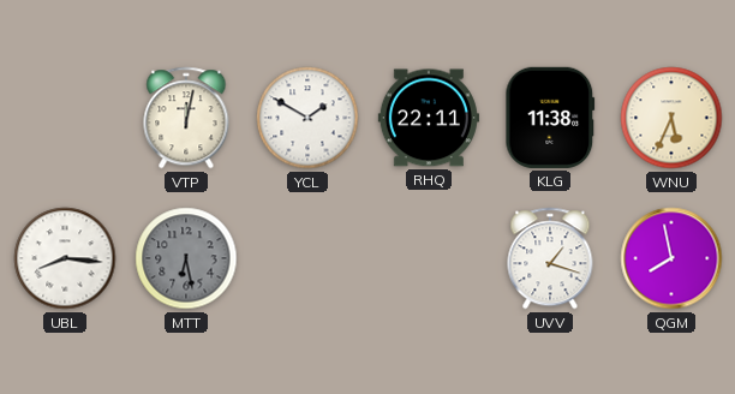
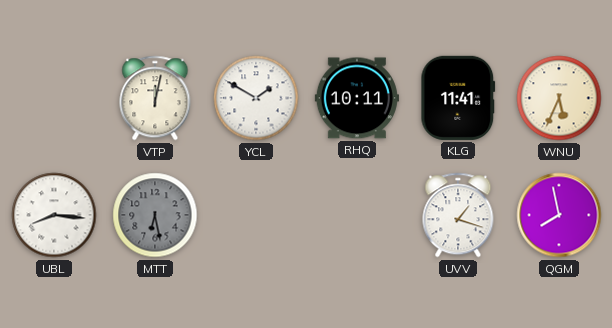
RHQ: 22:11 -> 10:11 (357, 98)
KLG: 11:38 -> 11:41 (458, 98)
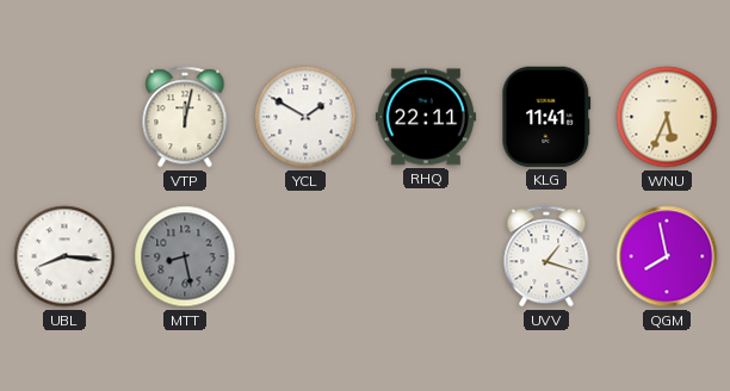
RHQ: 10:11 -> 22:11 (426, 117)
MTT: 6:28 -> 8:28 (185, 256)
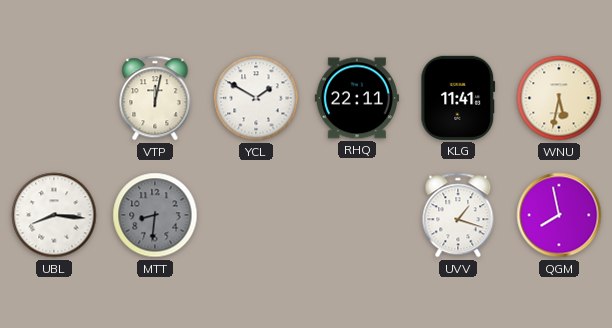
WNU: 5:34 -> 5:32 (559, 98)
MTT: 8:28 -> 8:31 (155, 215)
